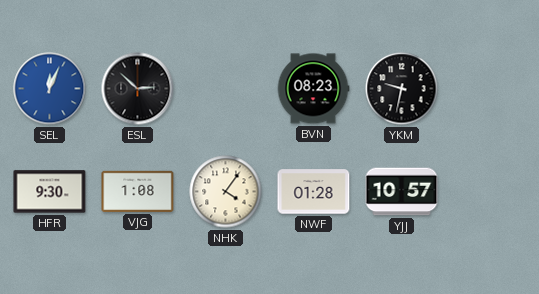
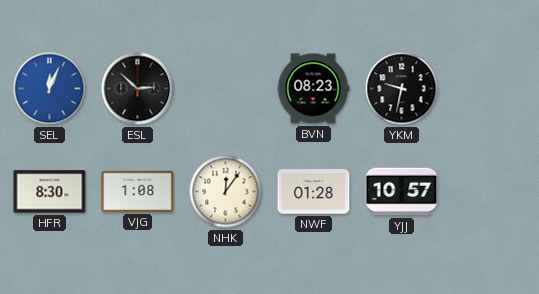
HFR: 9:30 -> 8:30 (50, 192)
NHK: 4:06 -> 12:06 (226, 192)
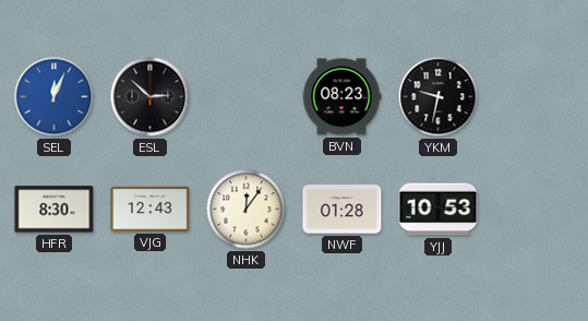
VJG: 1:08 -> 12:43 (151, 209)
YJJ: 10:57 -> 10:53 (439, 210)
